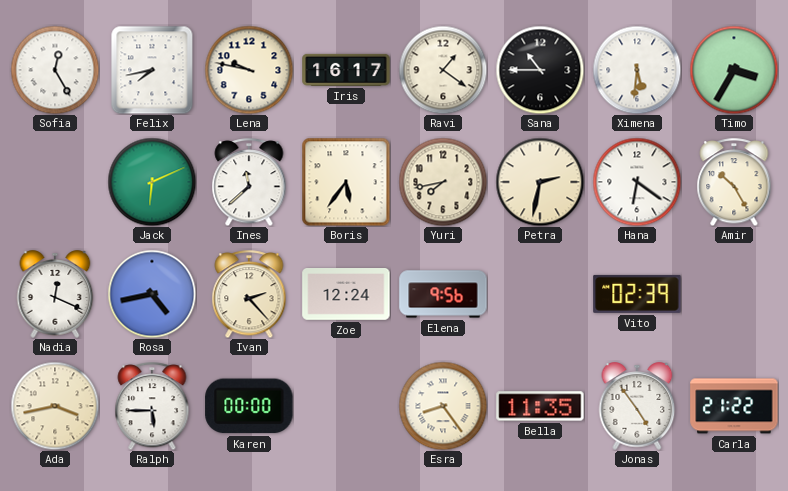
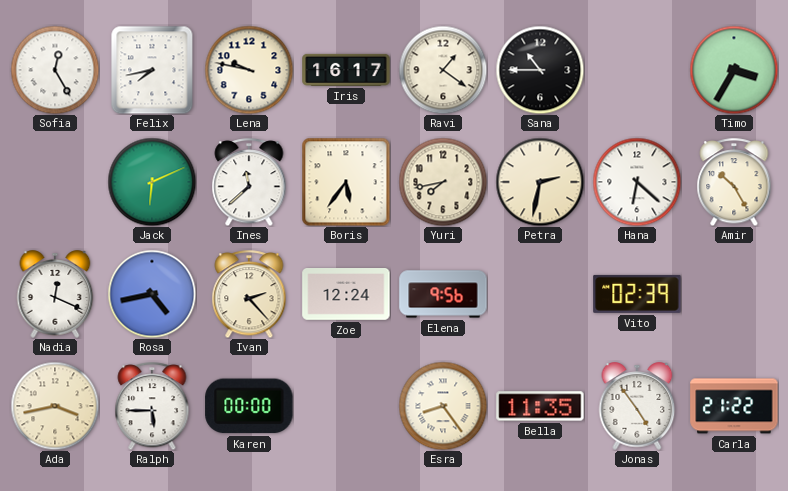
Ximena: 5:31 -> none (637, 70)
Hana: 6:21 -> 6:22 (637, 182)
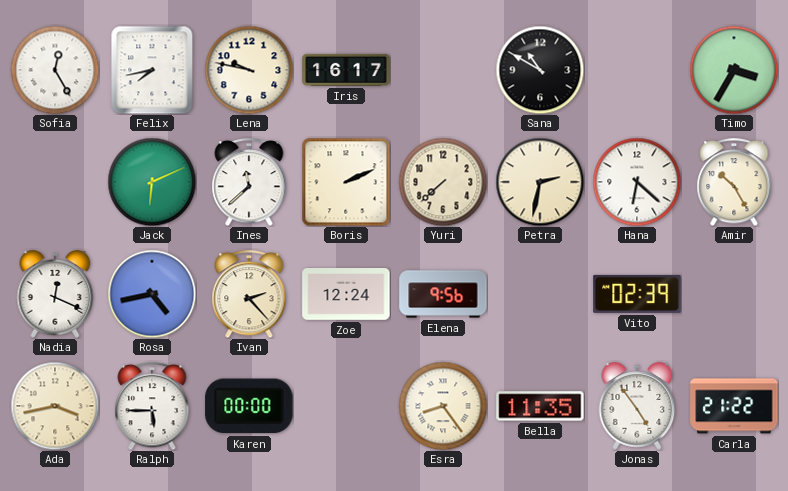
Ravi: 1:21 -> none (443, 70)
Sana: 10:45 -> 10:50 (540, 70)
Boris: 5:36 -> 2:11 (346, 182)
Yuri: 7:43 -> 7:38 (443, 182)
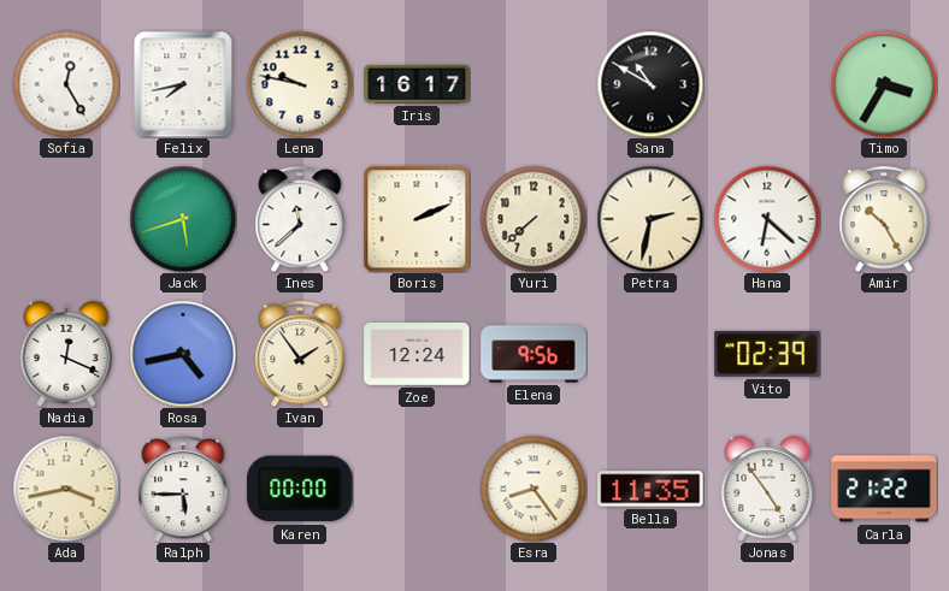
Jack: 6:11 -> 5:42 (183, 219)
Ivan: 2:23 -> 1:54 (300, 354)
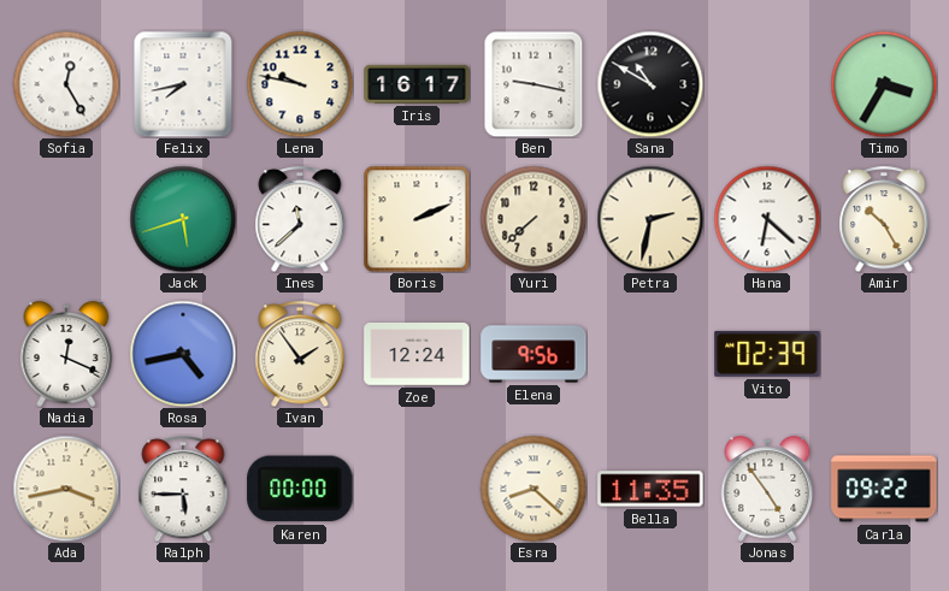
Ben: none -> 9:17 (534, 84)
Esra: 8:24 -> 8:22 (534, 489)
Carla: 21:22 -> 09:22 (884, 489)
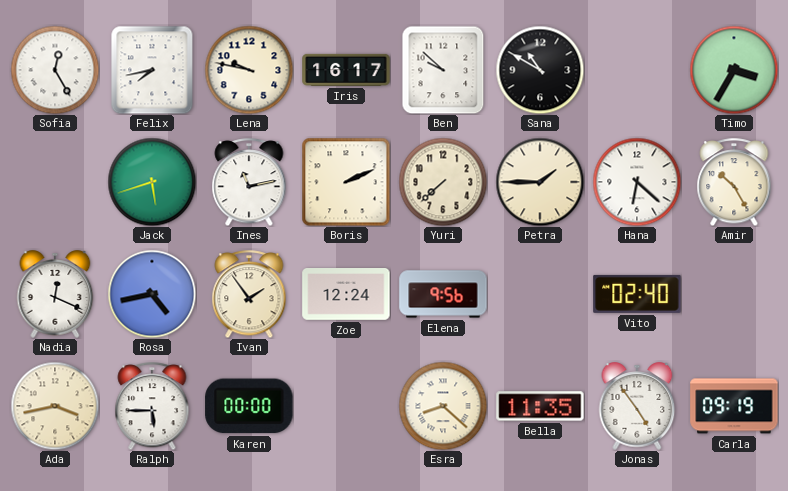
Ben: 9:17 -> 9:52 (443, 70)
Ines: 11:38 -> 11:13 (249, 182)
Petra: 2:32 -> 1:45 (540, 182)
Vito: 02:39 -> 02:40 (637, 294)
Carla: 09:22 -> 09:19 (734, 406)
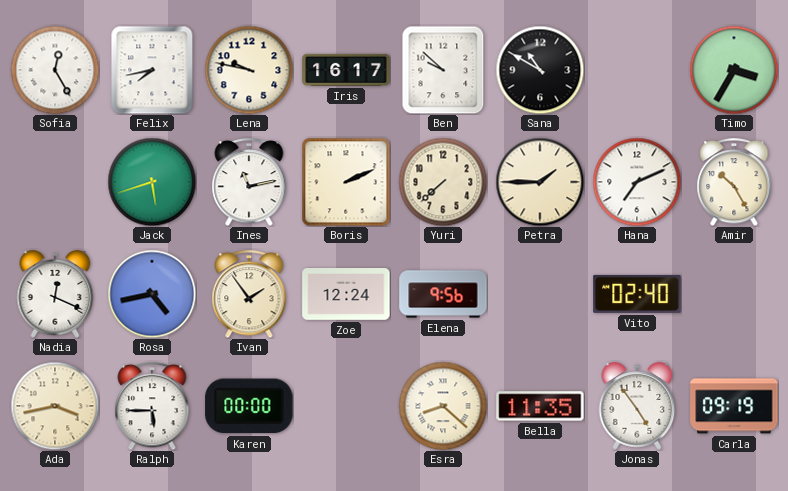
Hana: 6:22 -> 7:11 (637, 182)
